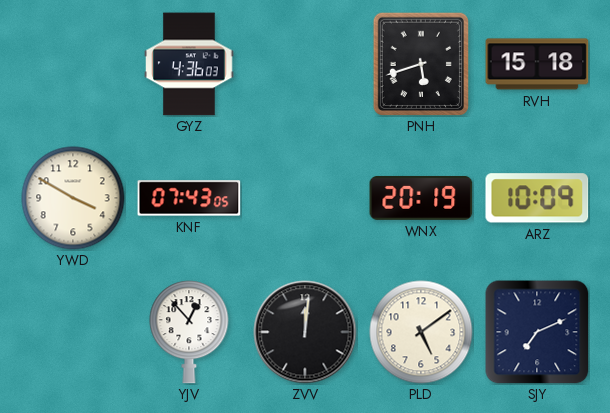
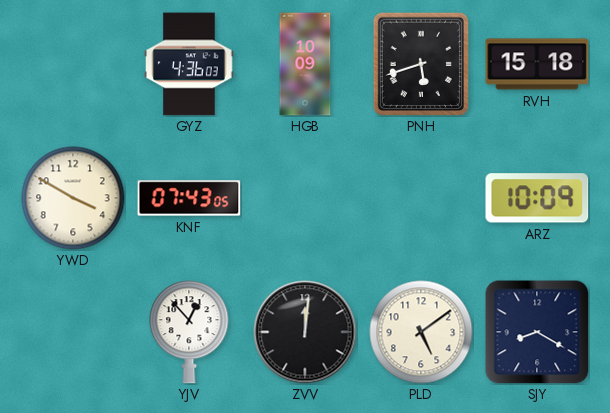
HGB: none -> 10:09 (305, 64)
WNX: 20:19 -> none (421, 198)
SJY: 7:11 -> 8:20 (537, 332)
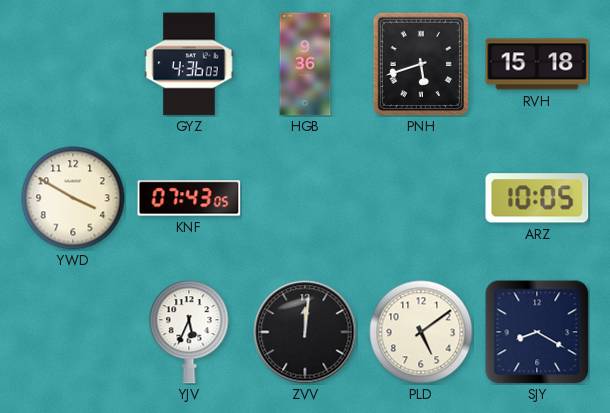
HGB: 10:09 -> 9:36 (305, 64)
ARZ: 10:09 -> 10:05 (537, 198)
YJV: 12:53 -> 5:34 (189, 332)
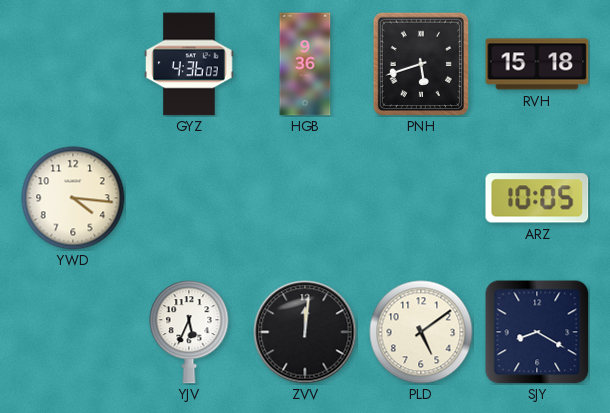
YWD: 3:50 -> 4:16 (73, 198)
KNF: 07:43 -> none (189, 198)
